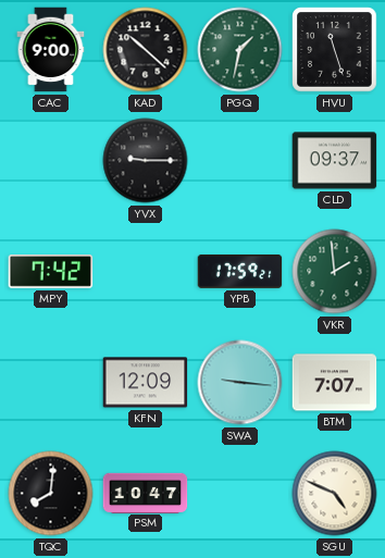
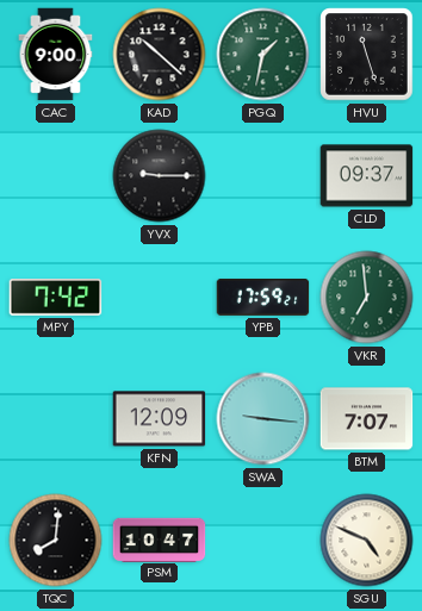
VKR: 1:59 -> 6:59 (367, 298)
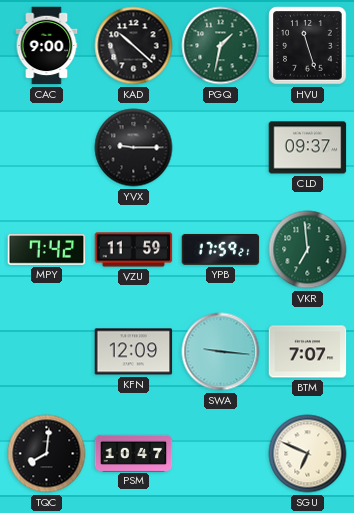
VZU: none -> 11:59 (134, 250)
SGU: 4:49 -> 6:49 (308, 454)
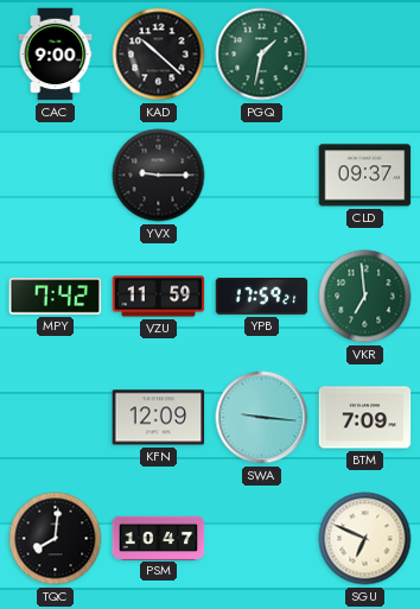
HVU: 11:27 -> none (308, 46)
BTM: 7:07 -> 7:09 (365, 418)
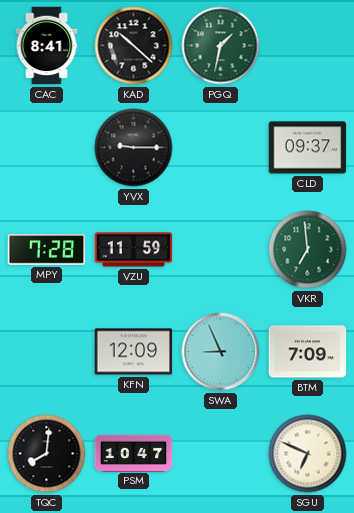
CAC: 9:00 -> 8:41 (47, 46)
MPY: 7:42 -> 7:28 (47, 250)
YPB: 17:59 -> none (262, 296)
SWA: 9:16 -> 8:56 (221, 352)
